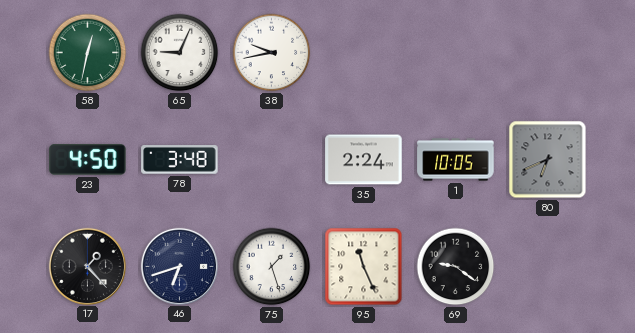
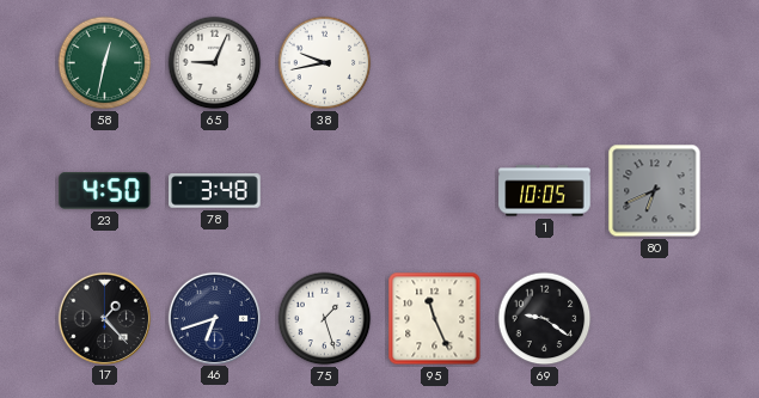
35: 2:24 -> none (364, 160)
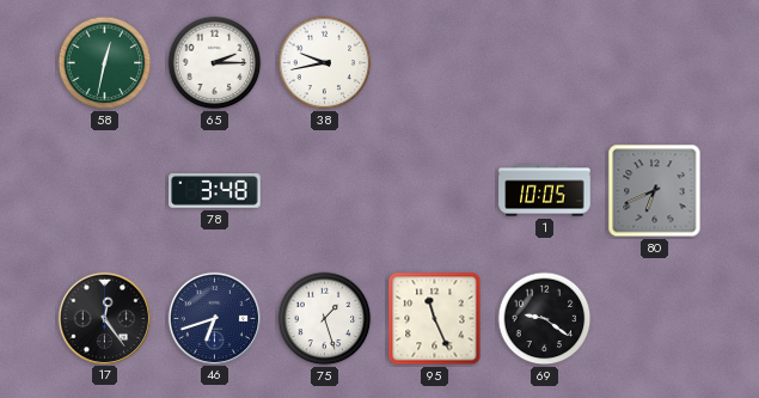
65: 9:04 -> 2:15 (215, 63)
23: 4:50 -> none (105, 191)
17: 1:23 -> 12:24 (104, 318)
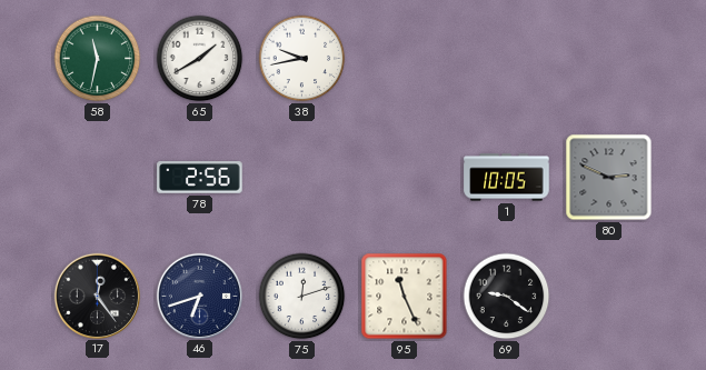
58: 12:32 -> 11:32 (98, 59)
65: 2:15 -> 1:40 (200, 59)
78: 3:48 -> 2:56 (200, 178)
80: 6:41 -> 2:49 (609, 178)
75: 1:27 -> 12:12 (302, 297)
